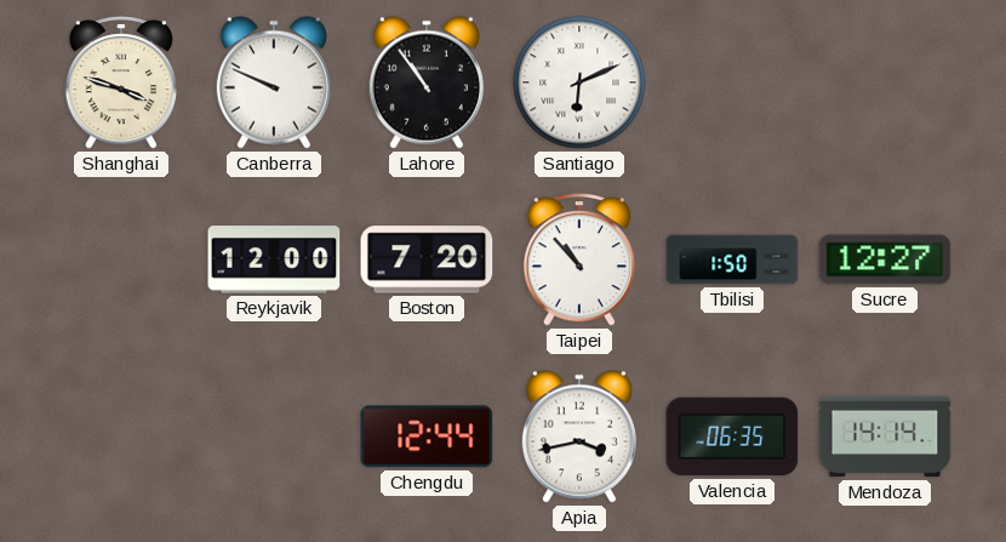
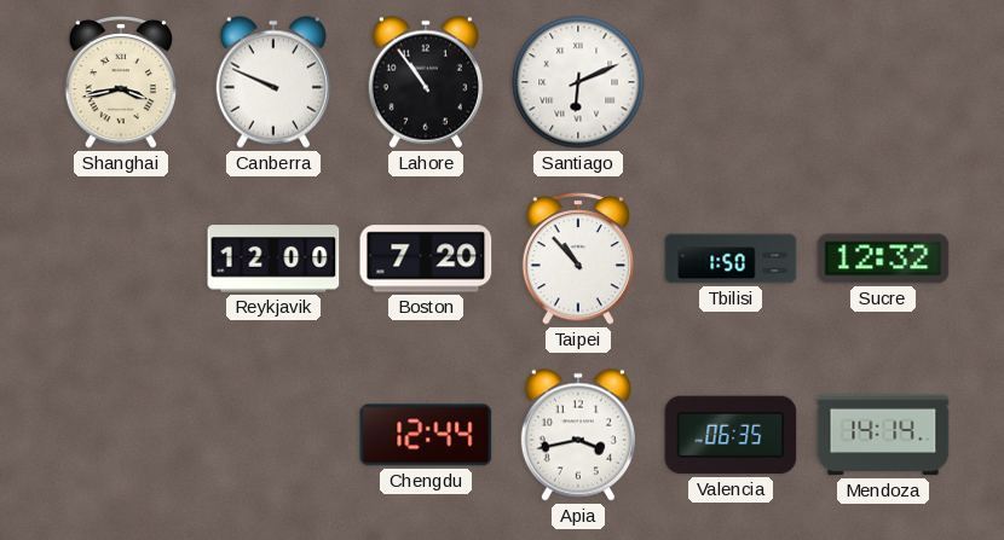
Shanghai: 3:48 -> 3:43 (120, 82)
Sucre: 12:27 -> 12:32 (883, 259)
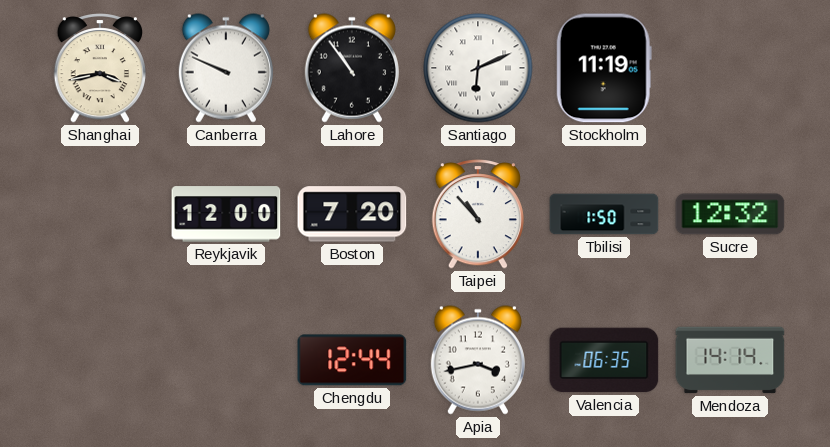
Stockholm: none -> 11:19 (604, 68)
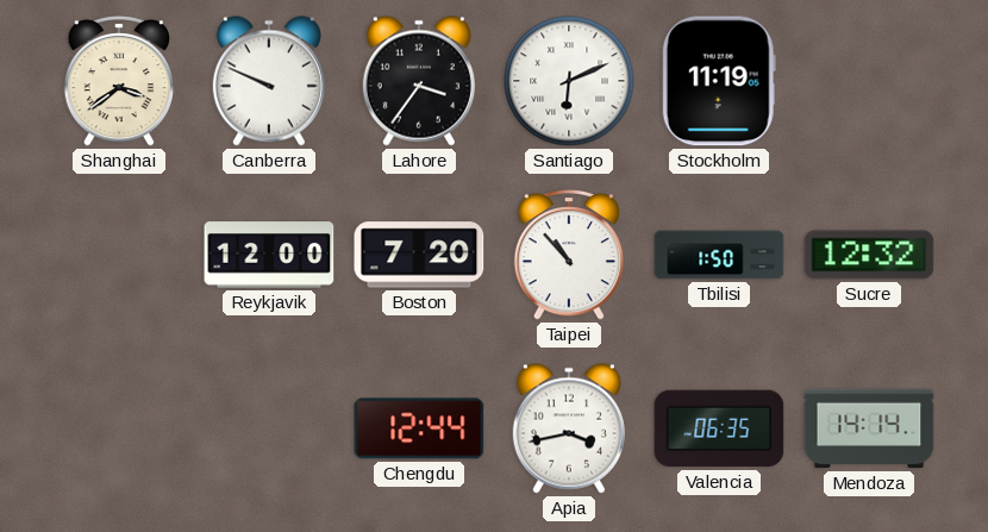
Shanghai: 3:43 -> 3:39 (118, 81)
Lahore: 10:54 -> 3:36 (419, 81)
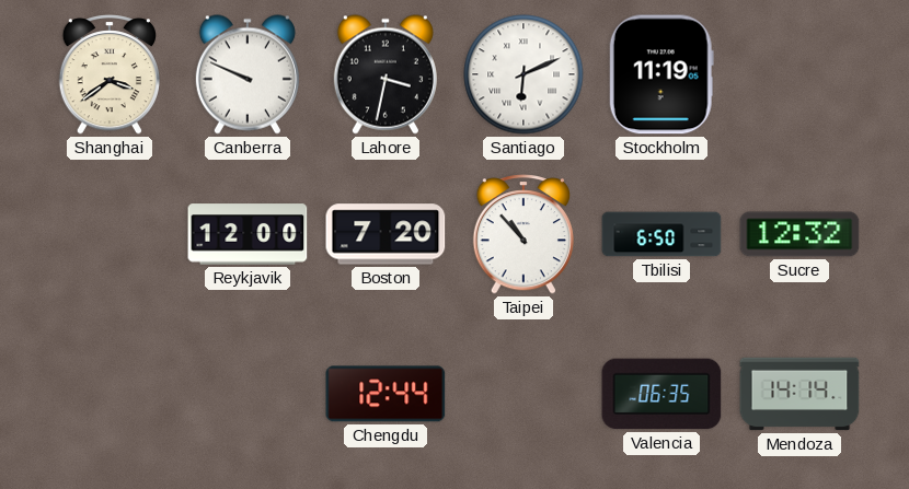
Lahore: 3:36 -> 3:32 (386, 74)
Tbilisi: 1:50 -> 6:50 (661, 234)
Apia: 3:43 -> none (569, 428)
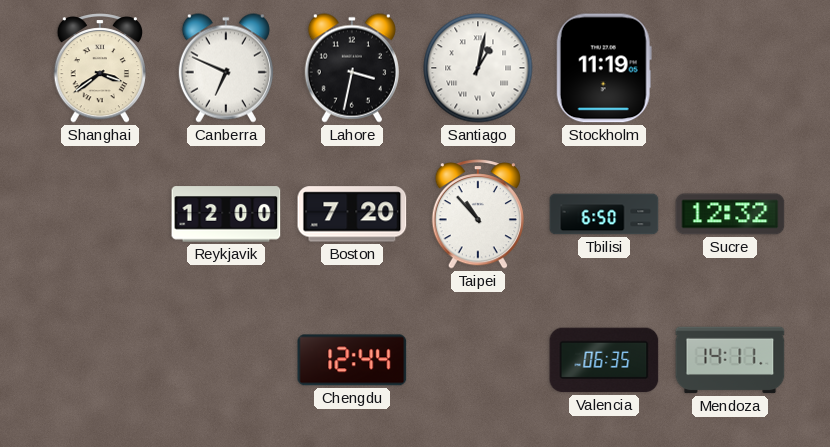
Canberra: 9:49 -> 6:49 (226, 68)
Santiago: 6:11 -> 1:02 (478, 68)
Mendoza: 14:14 -> 14:11 (730, 360)
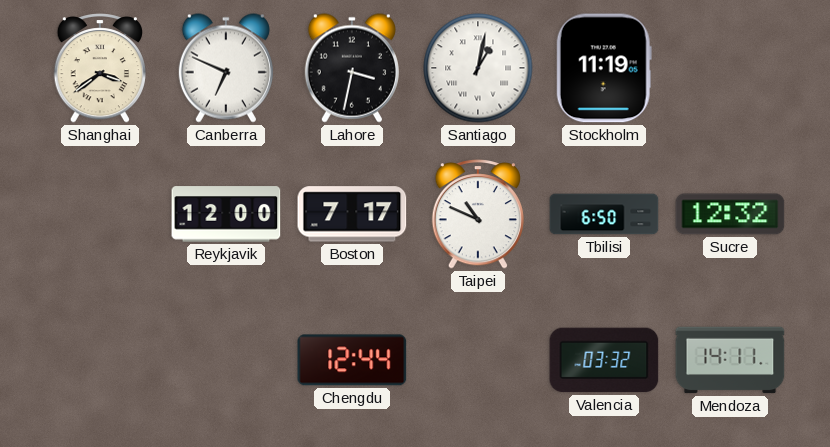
Boston: 7:20 -> 7:17 (352, 214)
Taipei: 10:53 -> 10:49 (477, 214)
Valencia: 06:35 -> 03:32 (604, 360)
